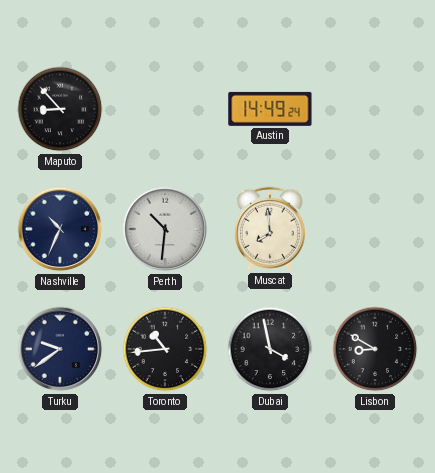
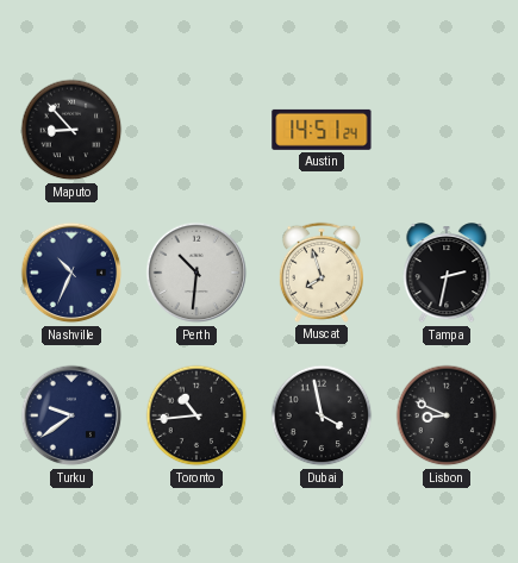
Austin: 14:49 -> 14:51 (322, 130)
Muscat: 7:59 -> 7:57 (322, 273)
Tampa: none -> 2:32 (447, 274)
Lisbon: 8:50 -> 8:49 (447, 415)
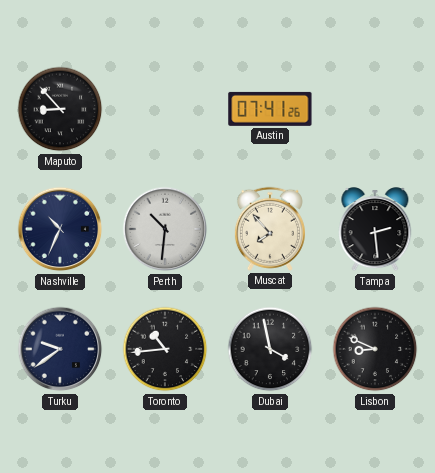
Austin: 14:51 -> 07:41 (270, 109)
Muscat: 7:57 -> 7:53 (270, 229)
Tampa: 2:32 -> 2:29 (375, 230)
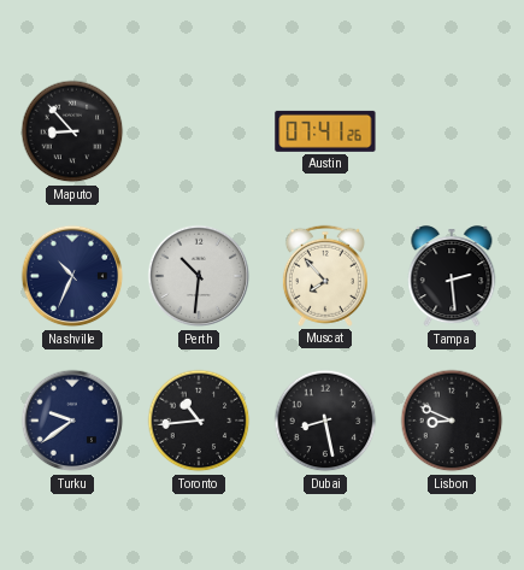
Dubai: 3:58 -> 8:28 (325, 421)
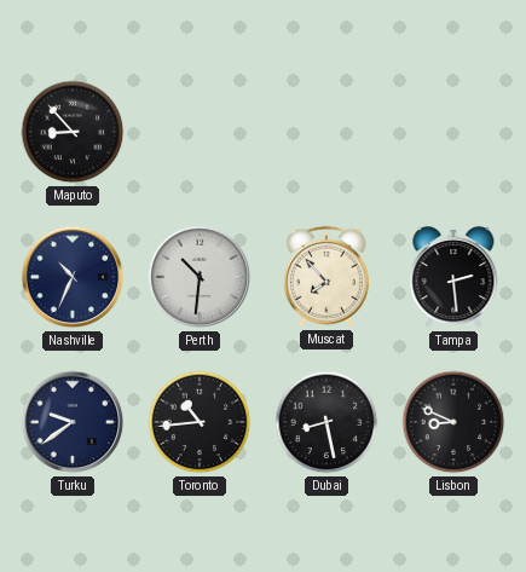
Austin: 07:41 -> none (325, 131)
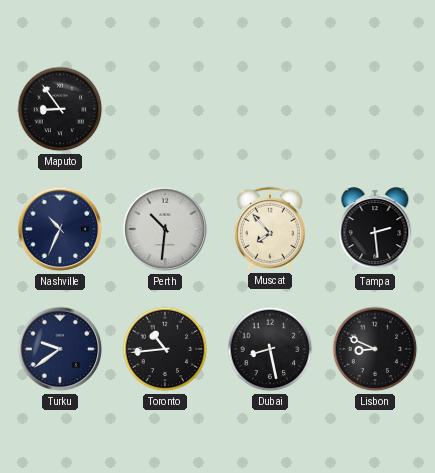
Maputo: 8:53 -> 8:54 (60, 109)
